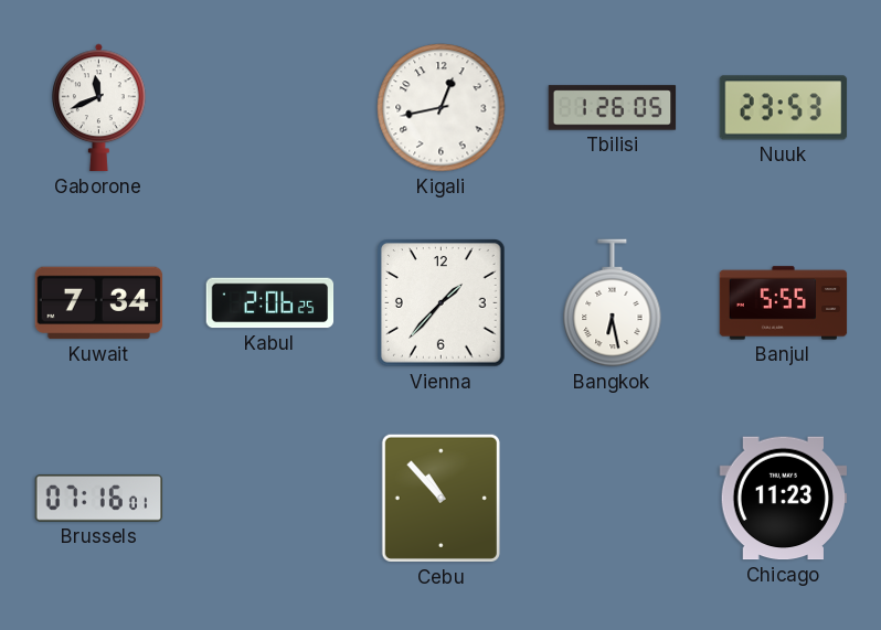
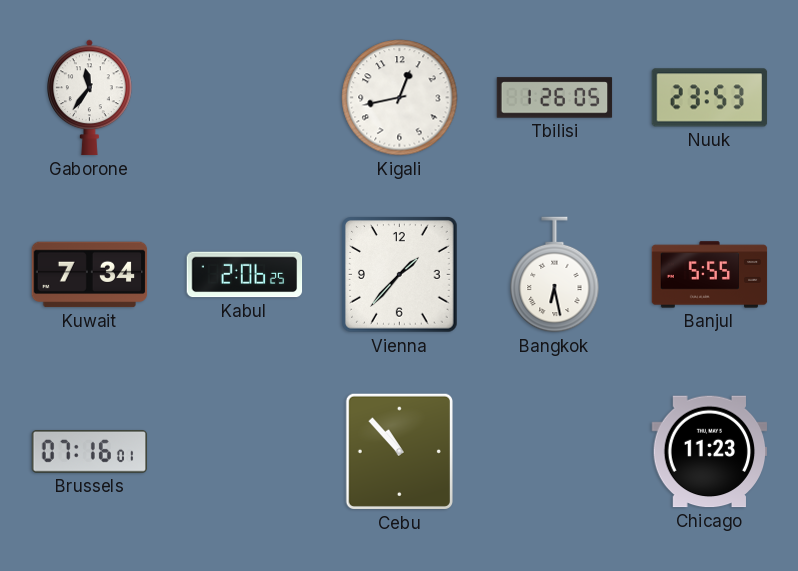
Gaborone: 11:41 -> 11:36 (90, 98)
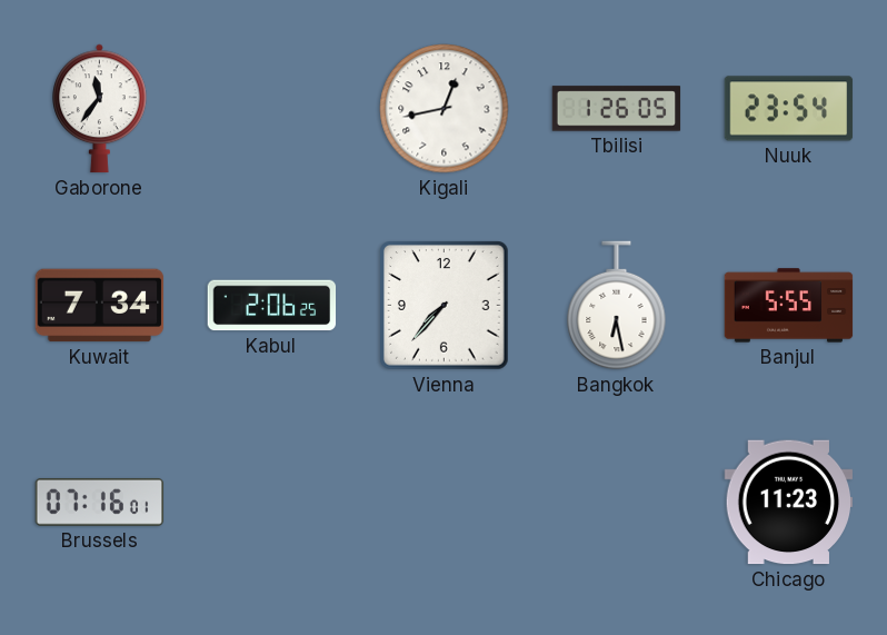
Nuuk: 23:53 -> 23:54 (789, 109)
Vienna: 1:37 -> 7:37 (445, 306)
Cebu: 10:53 -> none (399, 451)
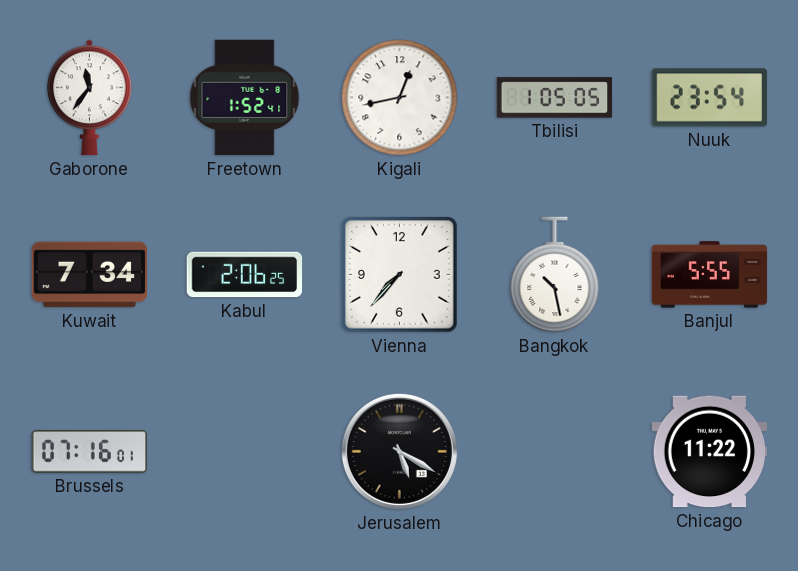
Freetown: none -> 1:52 (245, 98)
Tbilisi: 1:26 -> 1:05 (555, 98)
Bangkok: 6:28 -> 10:28 (555, 275)
Jerusalem: none -> 5:20 (399, 451)
Chicago: 11:23 -> 11:22 (710, 452)
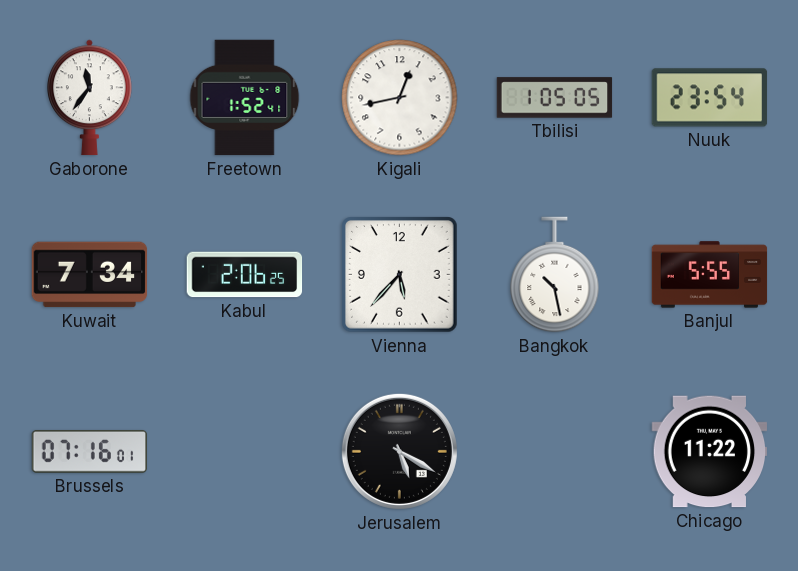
Vienna: 7:37 -> 5:37 (400, 275)
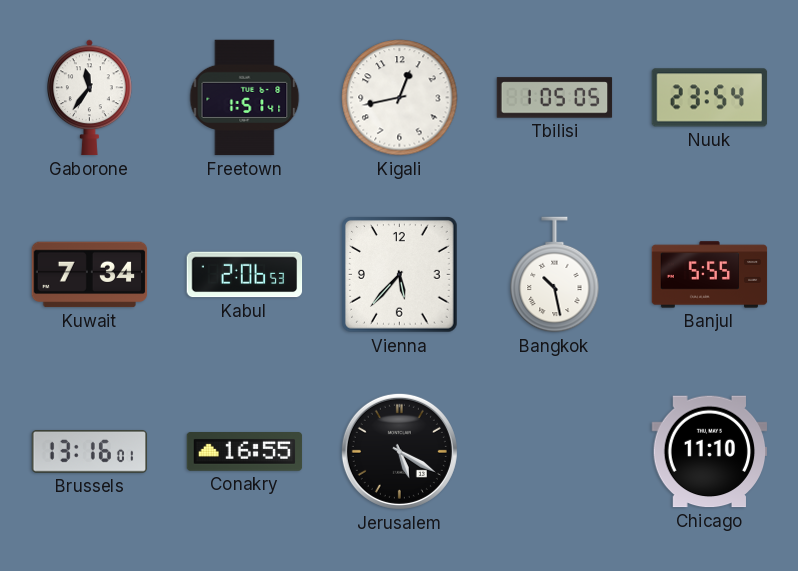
Freetown: 1:52 -> 1:51 (245, 98)
Kabul: 2:06:25 -> 2:06:53 (245, 275)
Brussels: 07:16 -> 13:16 (90, 451)
Conakry: none -> 16:55 (245, 452)
Chicago: 11:22 -> 11:10 (710, 452)
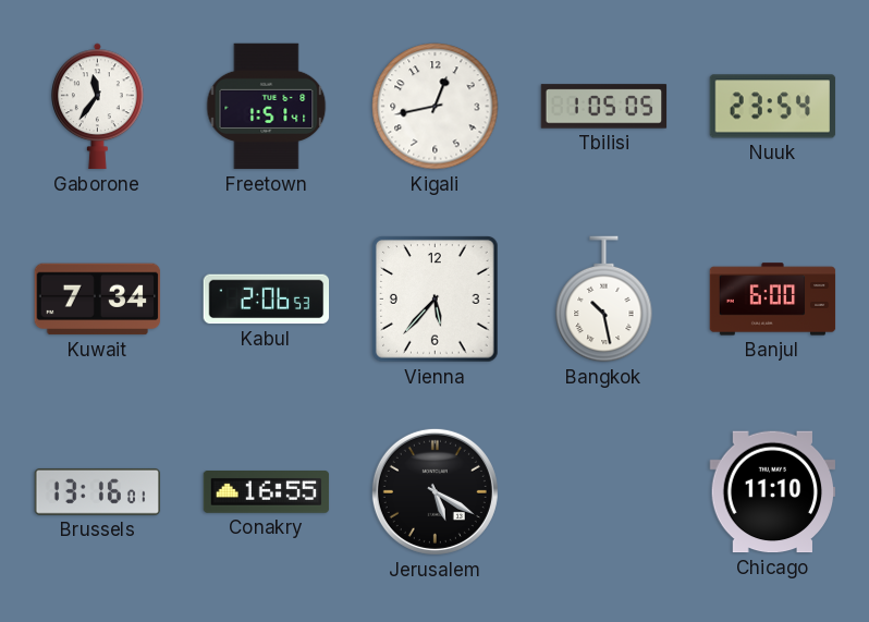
Banjul: 5:55 -> 6:00 (773, 300)
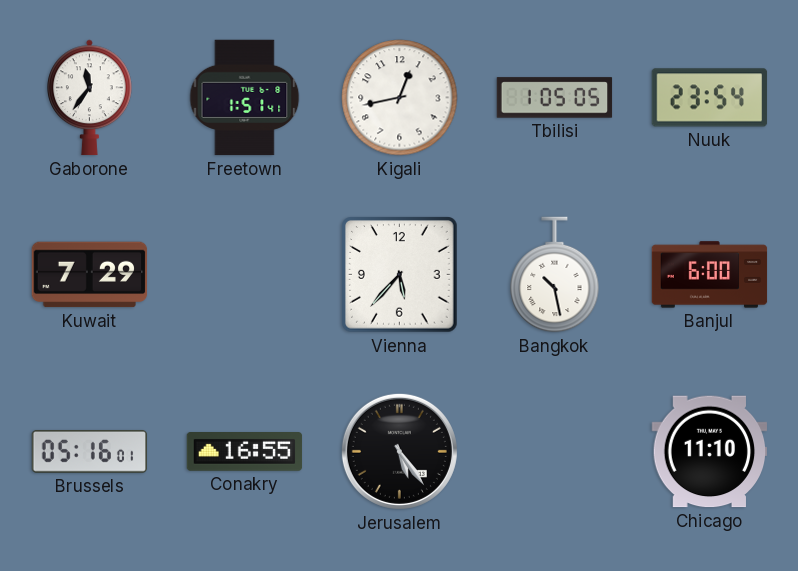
Kuwait: 7:34 -> 7:29 (90, 275)
Kabul: 2:06 -> none (267, 300)
Brussels: 13:16 -> 05:16 (90, 451)
Jerusalem: 5:20 -> 5:24 (399, 451)
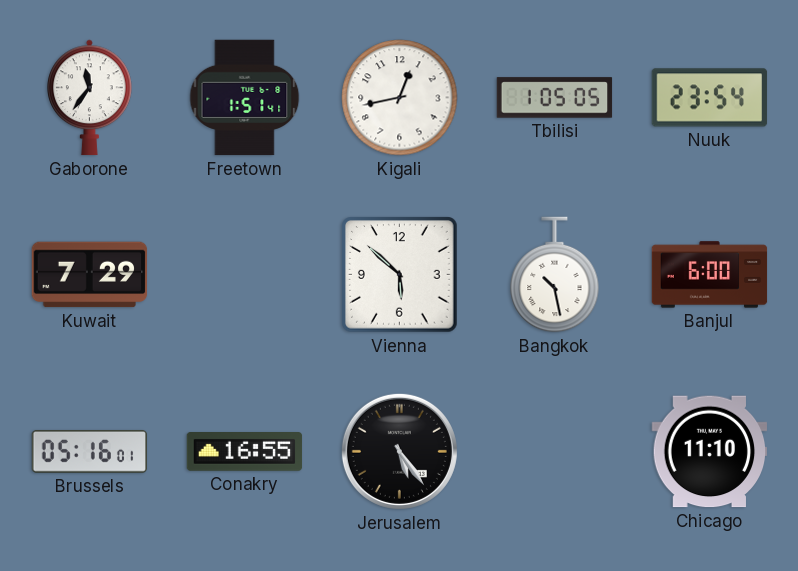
Vienna: 5:37 -> 5:52 (400, 275)
